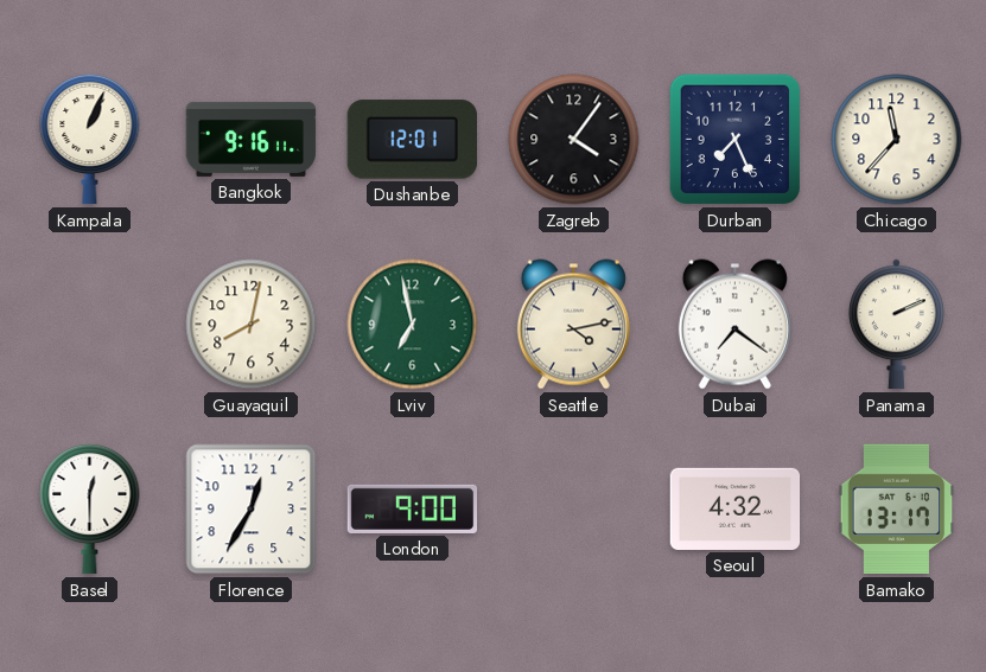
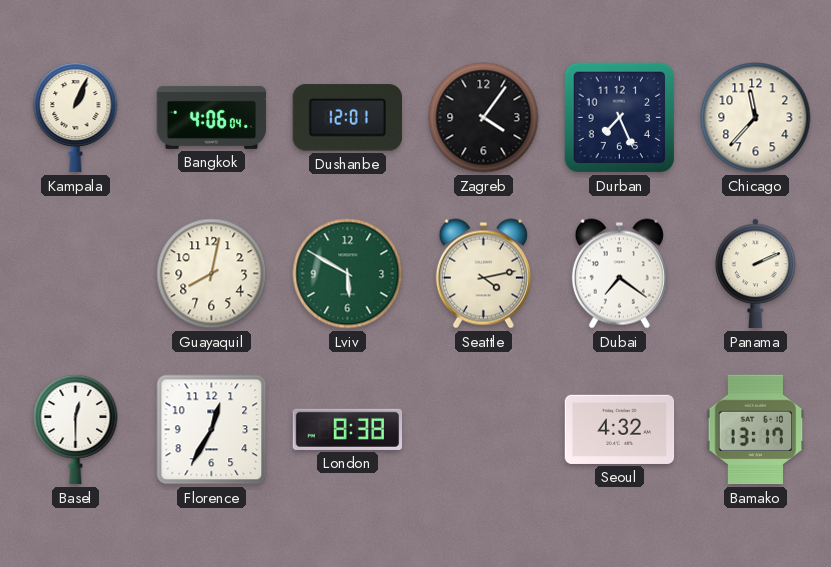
Bangkok: 9:16 -> 4:06 (212, 117)
Lviv: 6:58 -> 5:50 (348, 274)
London: 9:00 -> 8:38 (348, 429)
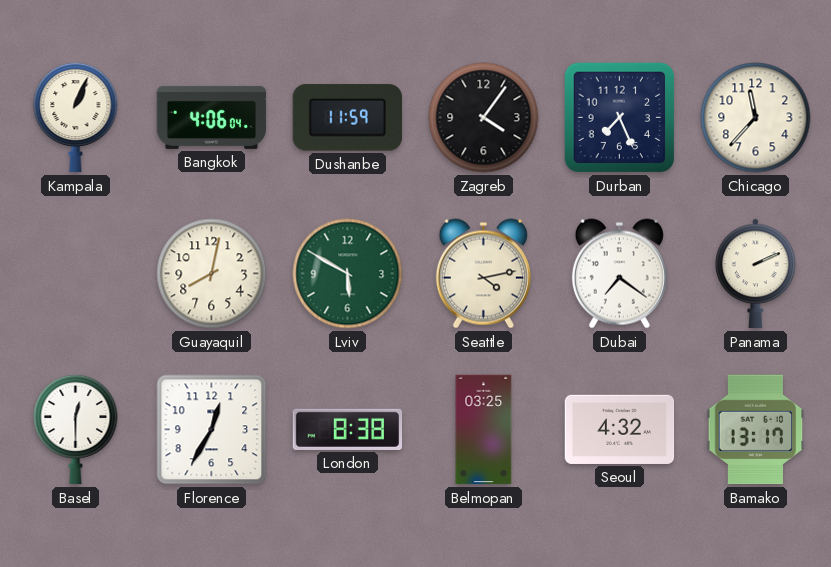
Dushanbe: 12:01 -> 11:59 (347, 118)
Belmopan: none -> 03:25 (484, 430)
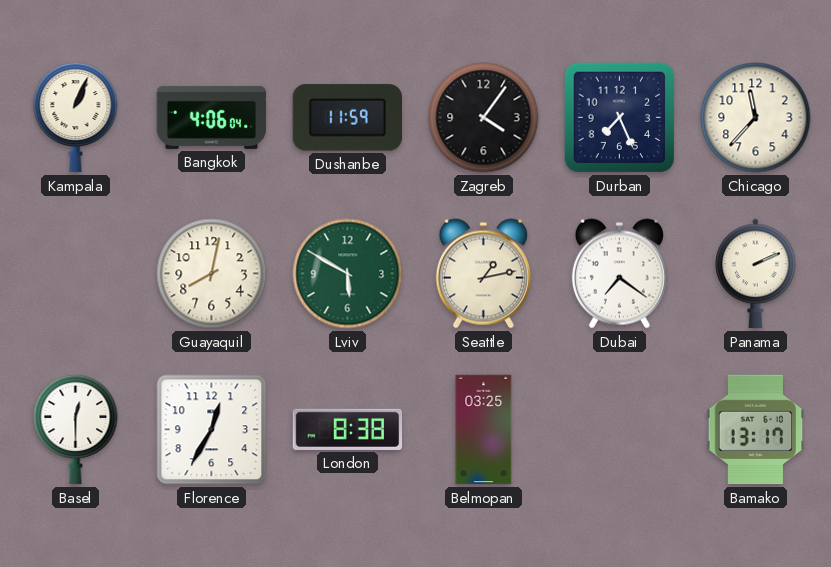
Seattle: 4:13 -> 1:13 (483, 274)
Seoul: 4:32 -> none (620, 429)
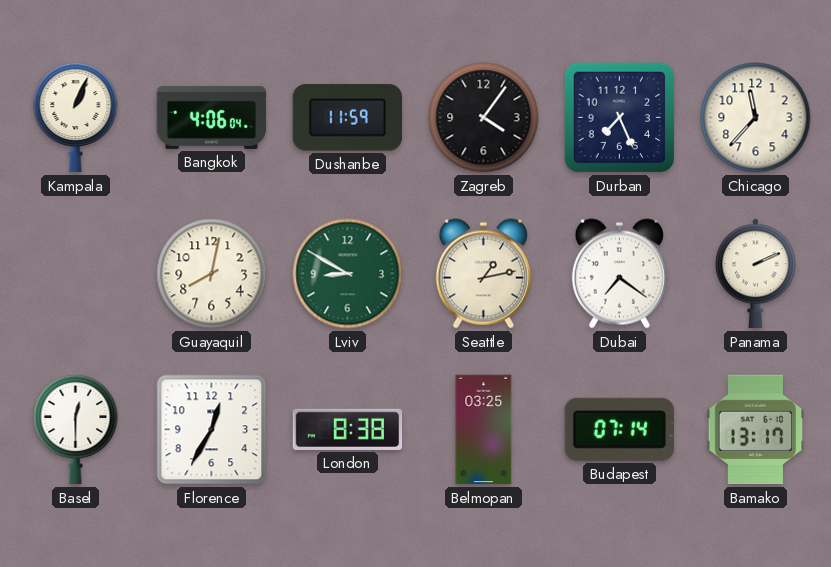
Lviv: 5:50 -> 8:50 (348, 274)
Budapest: none -> 07:14 (619, 429)
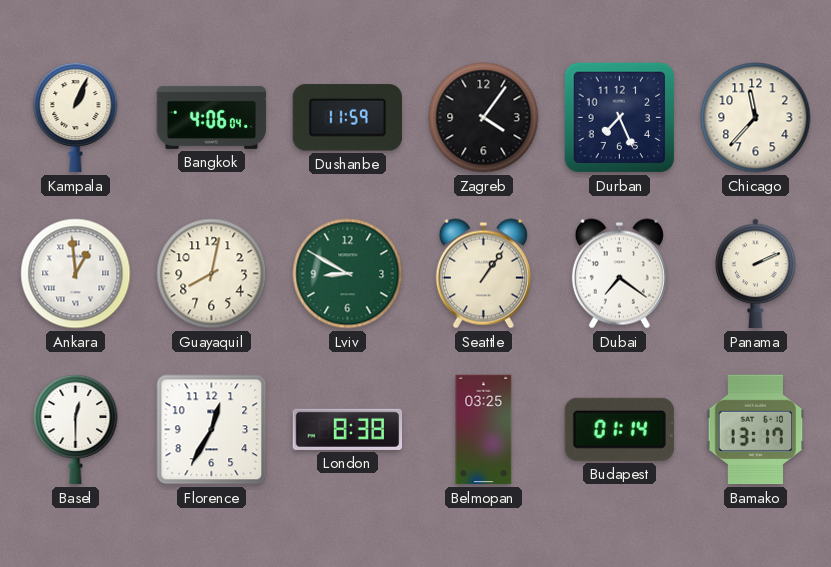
Ankara: none -> 12:59 (76, 274)
Seattle: 1:13 -> 1:06 (483, 274)
Budapest: 07:14 -> 01:14 (619, 429)
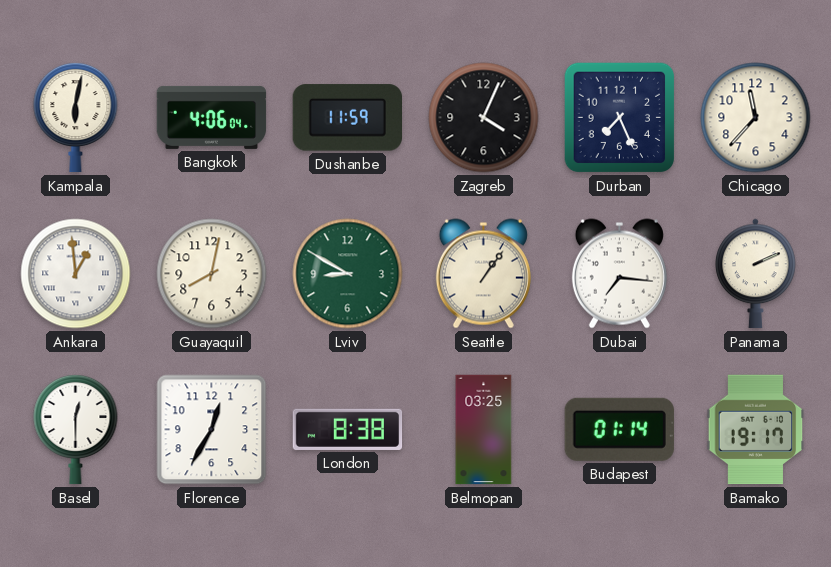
Kampala: 1:04 -> 6:02 (76, 117)
Zagreb: 4:06 -> 4:04 (484, 118)
Dubai: 7:21 -> 7:16 (619, 274)
Bamako: 13:17 -> 19:17 (756, 430)
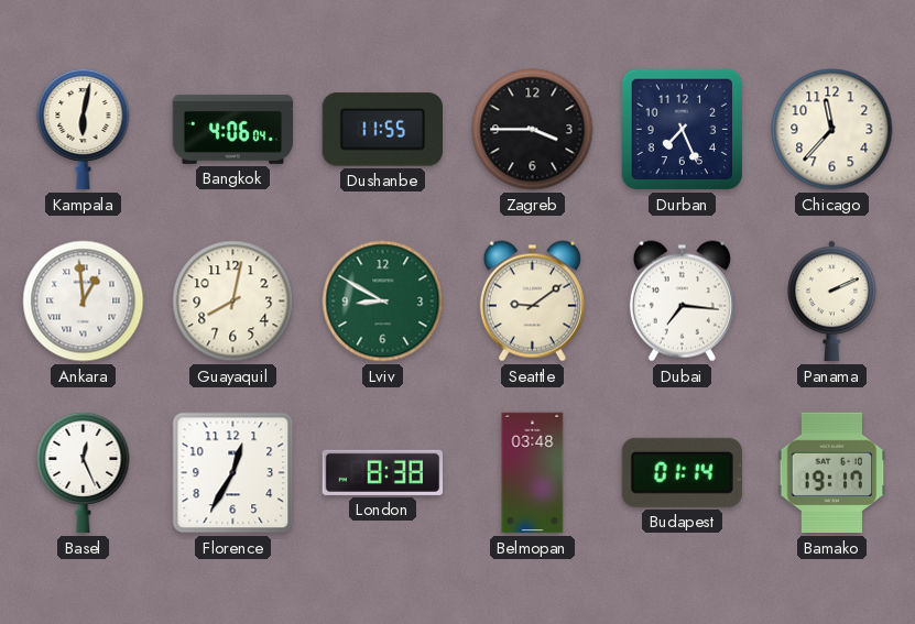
Dushanbe: 11:59 -> 11:55 (382, 130)
Zagreb: 4:04 -> 3:45 (533, 130)
Seattle: 1:06 -> 9:09 (532, 302)
Basel: 12:30 -> 12:26 (84, 472)
Belmopan: 03:25 -> 03:48 (533, 473)
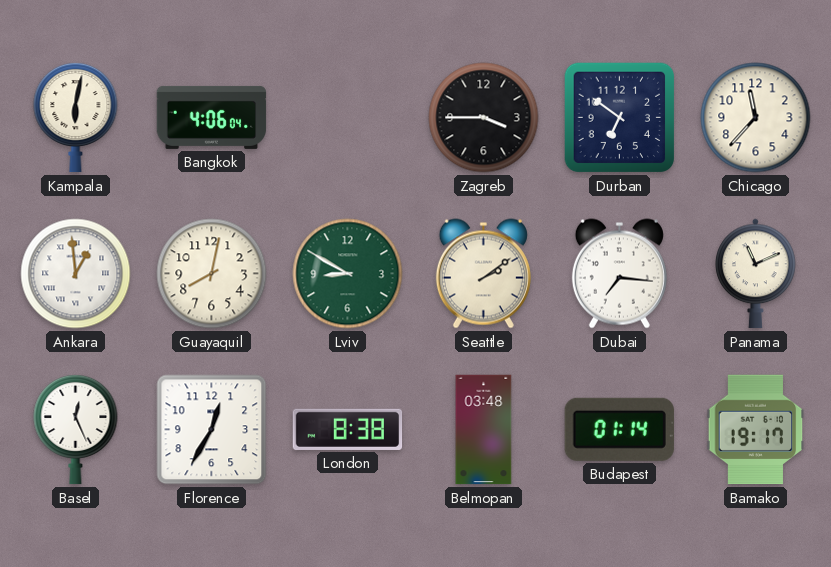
Dushanbe: 11:55 -> none (382, 130)
Durban: 7:26 -> 6:51 (620, 118)
Seattle: 9:09 -> 2:09 (483, 274)
Panama: 2:11 -> 11:11 (756, 274)
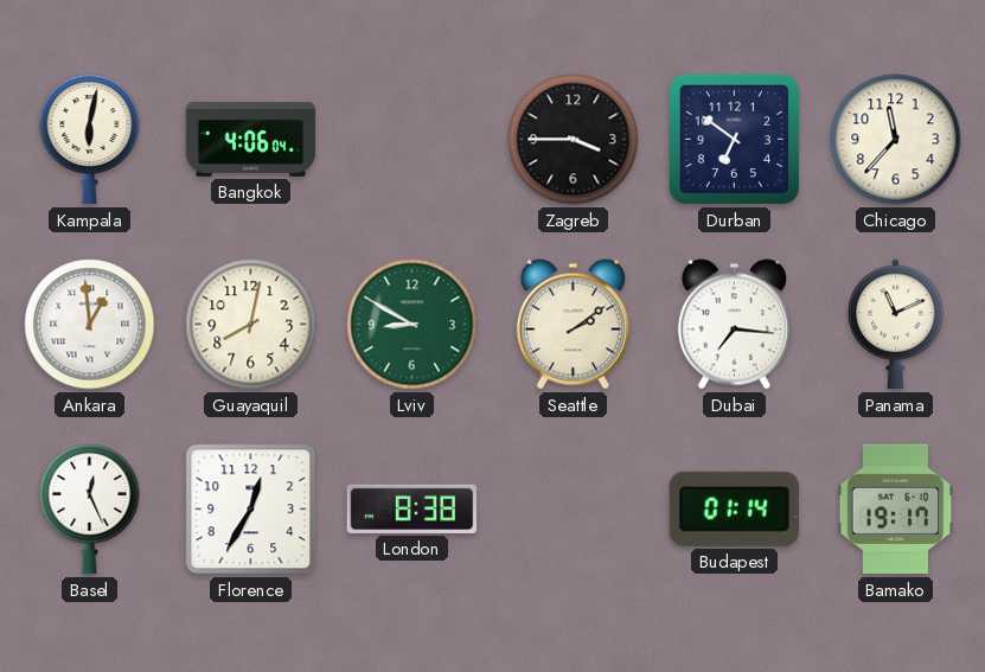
Belmopan: 03:48 -> none (484, 430)
